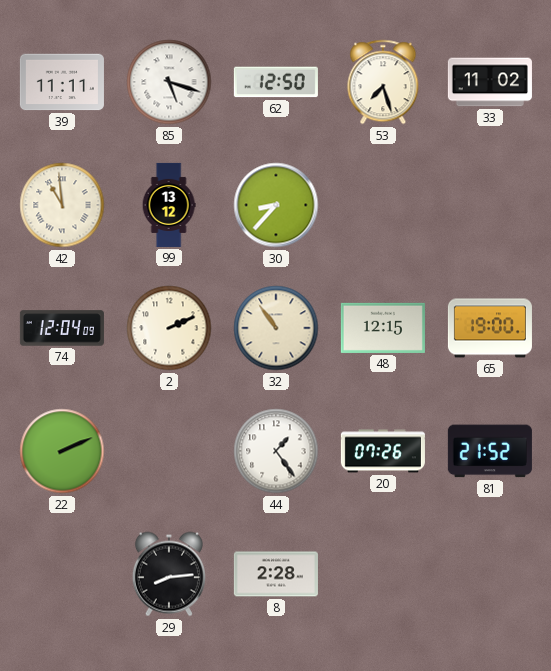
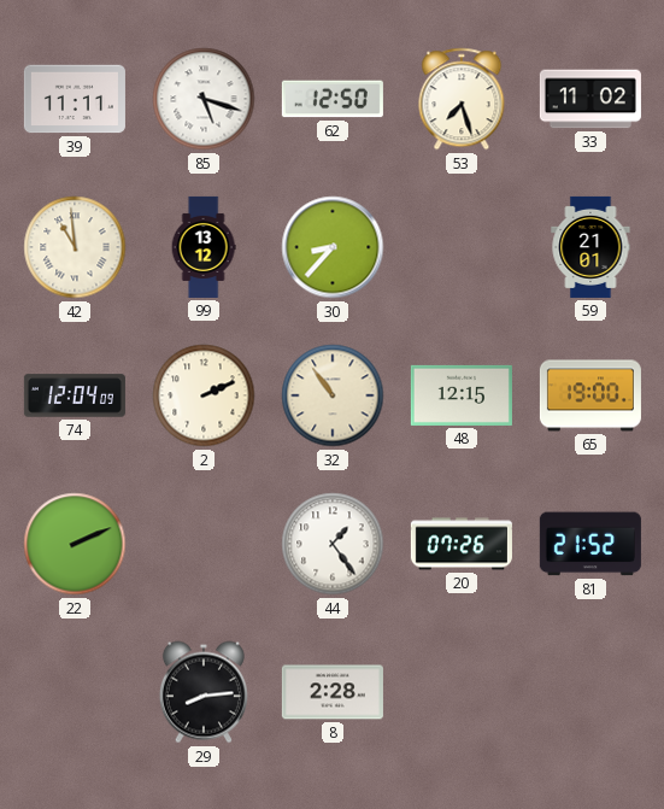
59: none -> 21:01 (590, 247)
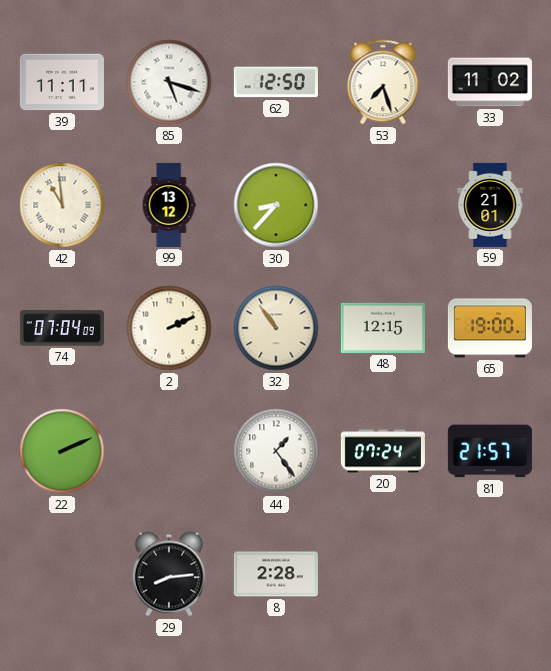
74: 12:04 -> 07:04 (62, 328)
20: 07:26 -> 07:24 (383, 451)
81: 21:52 -> 21:57 (490, 451)
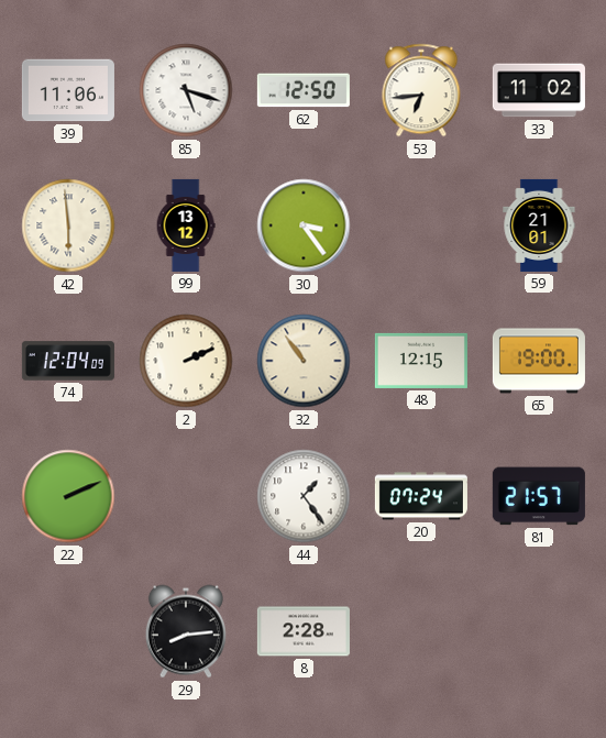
39: 11:11 -> 11:06 (68, 90)
53: 7:27 -> 6:44 (421, 90)
42: 10:59 -> 5:59 (68, 225)
30: 8:37 -> 3:24 (304, 225)
74: 07:04 -> 12:04 (68, 361)
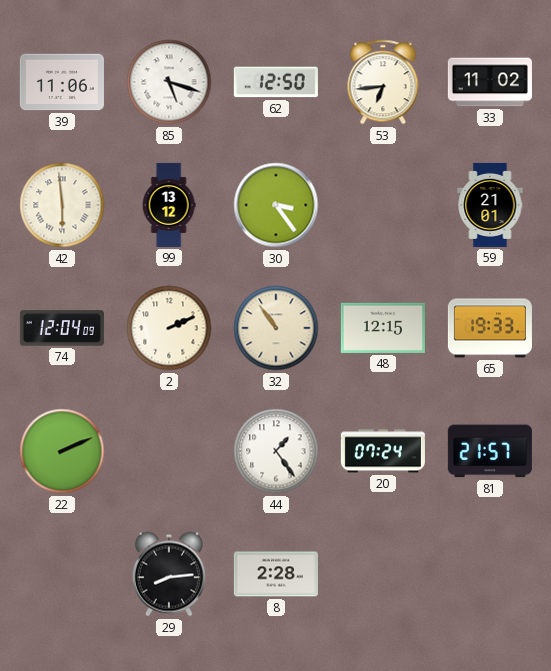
65: 19:00 -> 19:33 (490, 328)
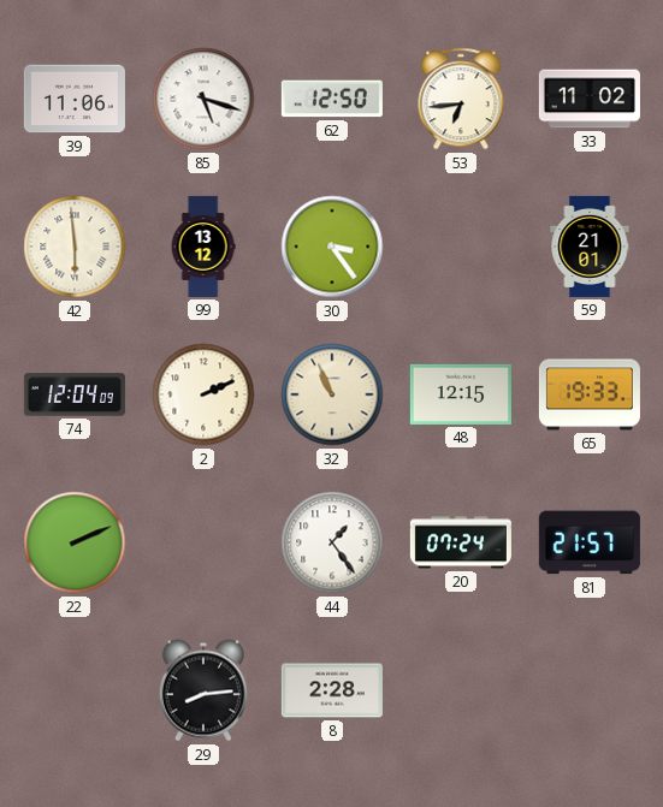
32: 10:54 -> 10:56 (332, 394)
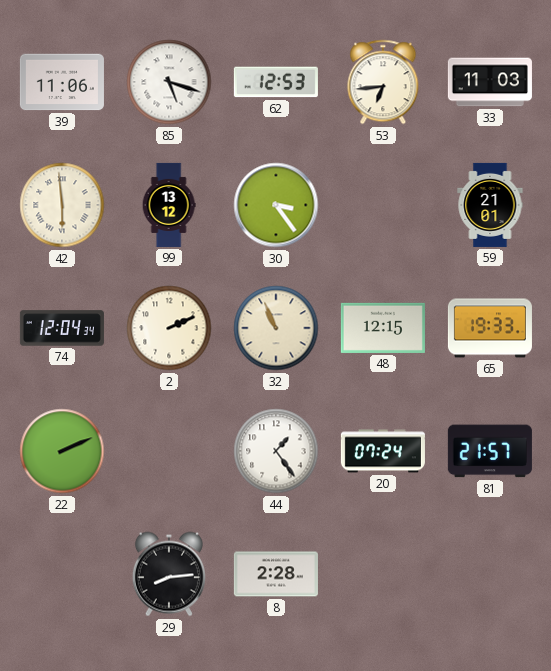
62: 12:50 -> 12:53 (276, 82)
33: 11:02 -> 11:03 (490, 82)
74: 12:04:09 -> 12:04:34 (62, 328)
